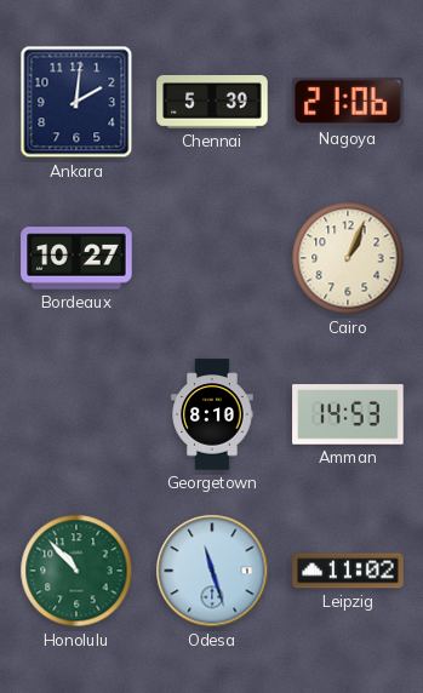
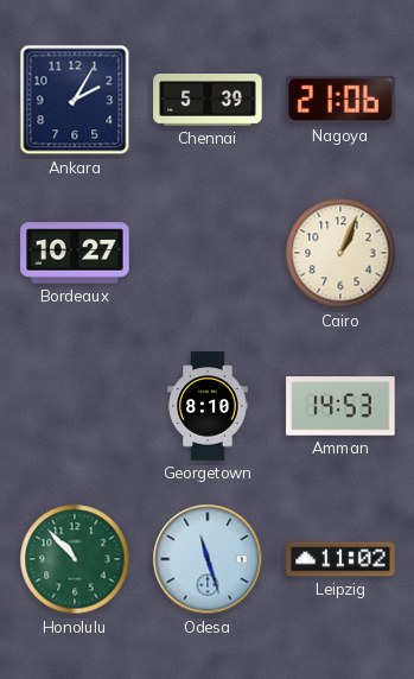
Ankara: 2:01 -> 2:05 (75, 100)
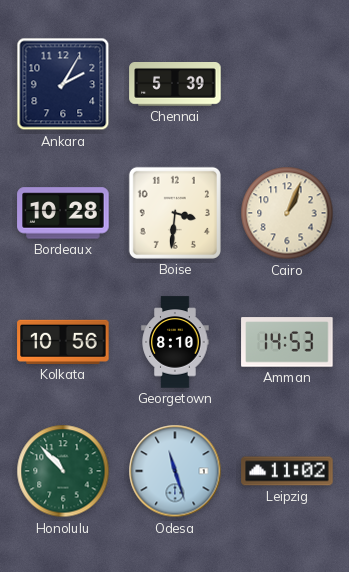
Nagoya: 21:06 -> none (342, 100)
Bordeaux: 10:27 -> 10:28 (63, 213)
Boise: none -> 3:31 (175, 213)
Kolkata: none -> 10:56 (63, 342)
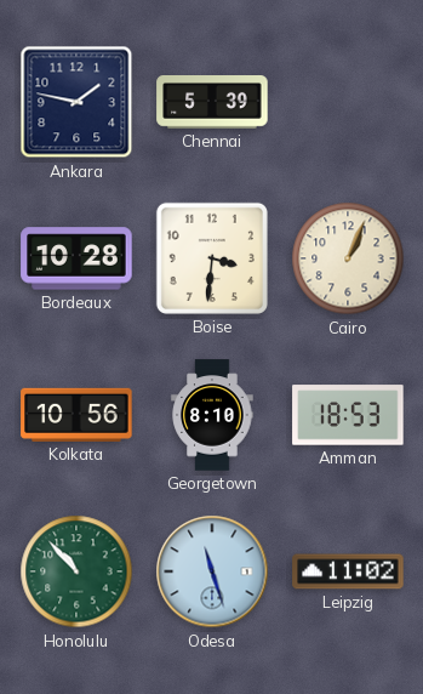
Ankara: 2:05 -> 1:47 (76, 102)
Amman: 14:53 -> 18:53 (348, 415)
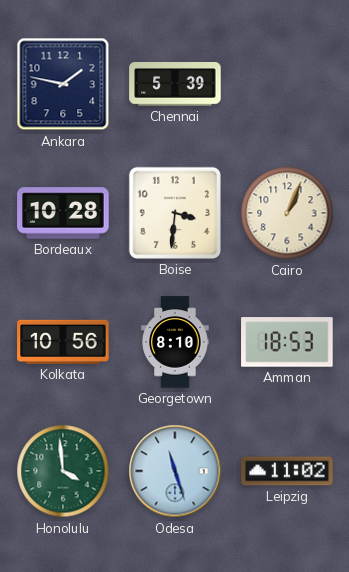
Honolulu: 10:53 -> 3:59 (63, 471)
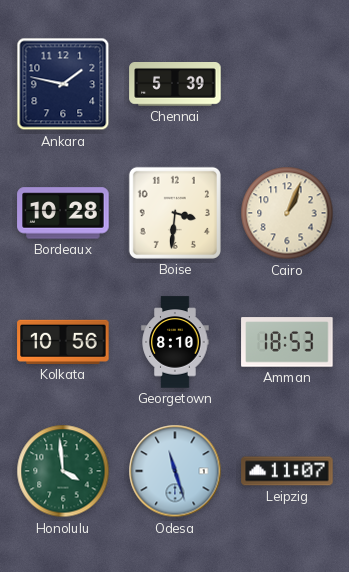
Leipzig: 11:02 -> 11:07 (287, 471)
